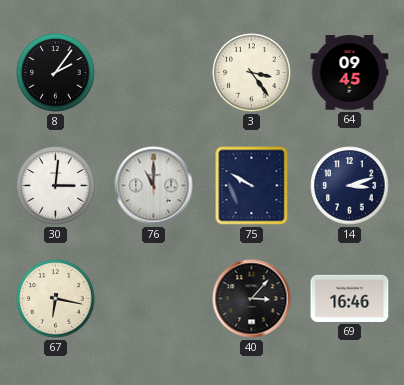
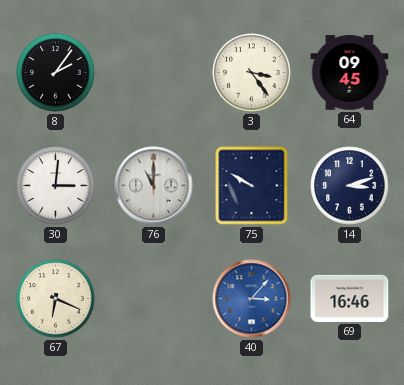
67: 6:17 -> 6:19 (56, 299)
40 dial: black -> blue (252, 299)
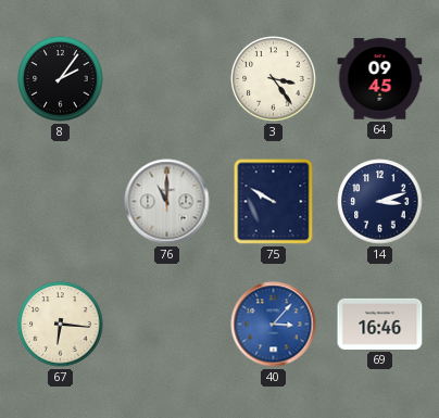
30: 3:01 -> none (56, 186)
67: 6:19 -> 6:16 (61, 325)
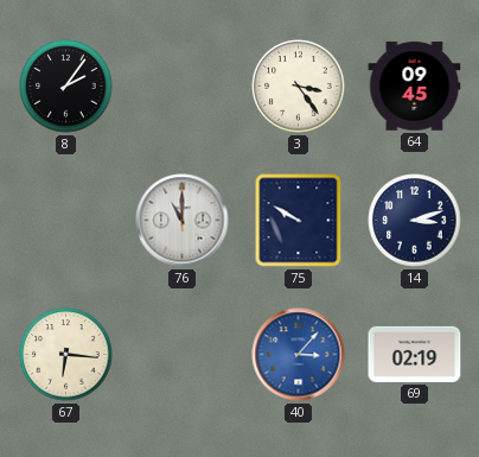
69: 16:46 -> 02:19 (415, 354)
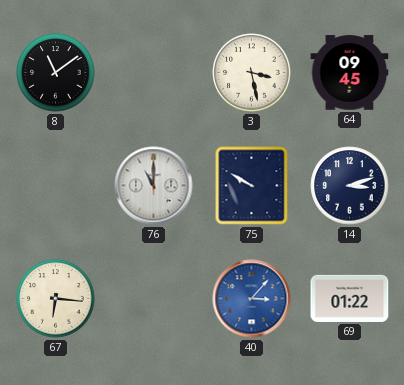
8: 2:06 -> 11:09 (56, 73)
3: 3:24 -> 3:28 (252, 73)
69: 02:19 -> 01:22 (350, 298)
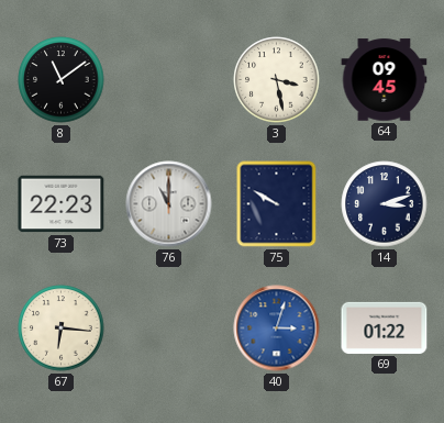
73: none -> 22:23 (62, 204)
40: 3:07 -> 3:03 (277, 329)
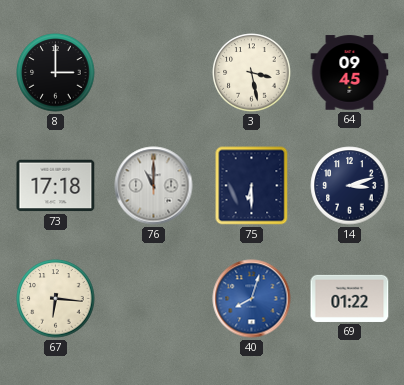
8: 11:09 -> 3:00 (56, 73)
73: 22:23 -> 17:18 (56, 186)
75: 9:50 -> 6:30 (252, 186)
40: 3:03 -> 8:03 (252, 299)
